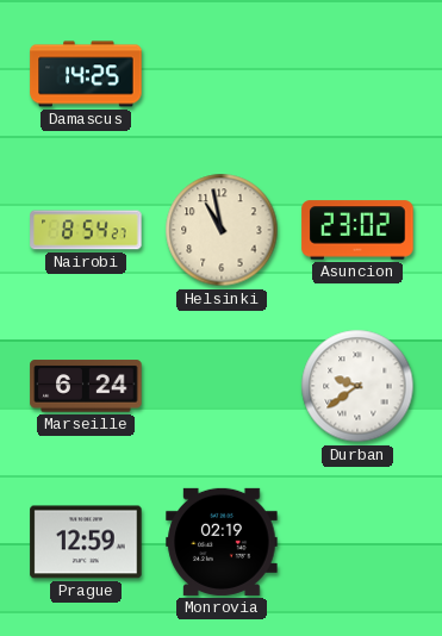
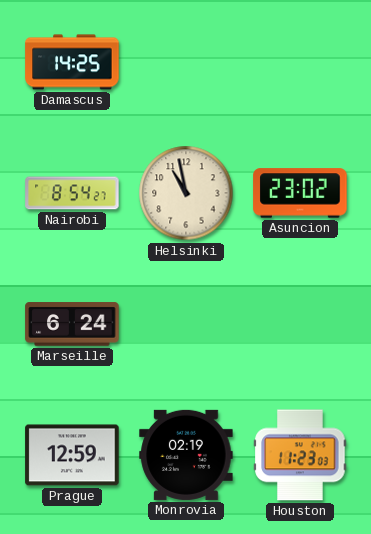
Durban: 9:39 -> none (357, 386)
Houston: none -> 11:23 (300, 455)
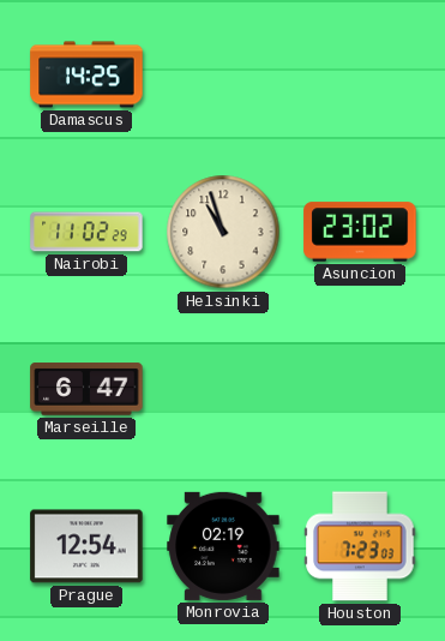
Nairobi: 8:54 -> 11:02 (86, 232)
Helsinki: 10:58 -> 10:57 (223, 232)
Marseille: 6:24 -> 6:47 (86, 389)
Prague: 12:59 -> 12:54 (86, 546)
Houston: 11:23 -> 7:23 (360, 546)
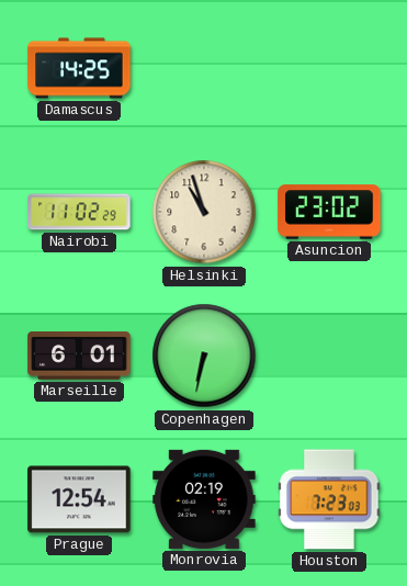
Marseille: 6:47 -> 6:01 (79, 356)
Copenhagen: none -> 6:32 (204, 356)
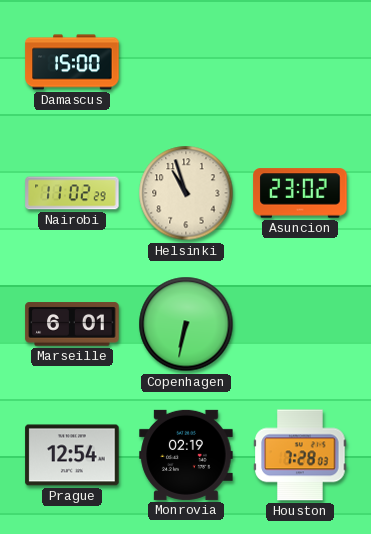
Damascus: 14:25 -> 15:00 (72, 62)
Houston: 7:23 -> 7:28 (300, 455)
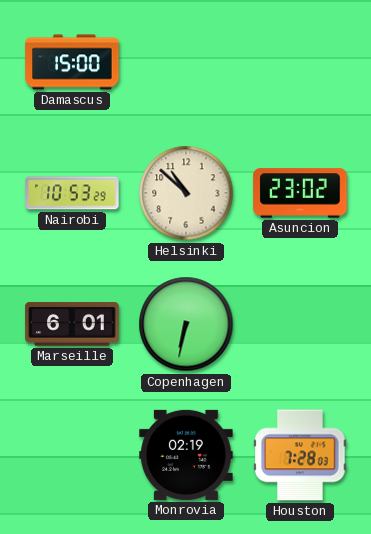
Nairobi: 11:02 -> 10:53 (72, 193)
Helsinki: 10:57 -> 10:52 (186, 193)
Prague: 12:54 -> none (72, 455)
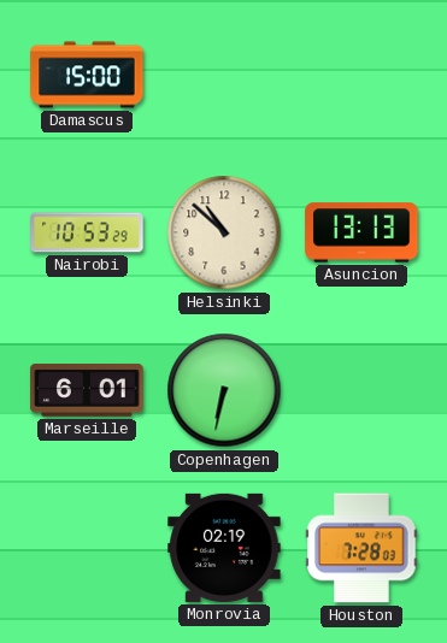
Asuncion: 23:02 -> 13:13 (361, 232)
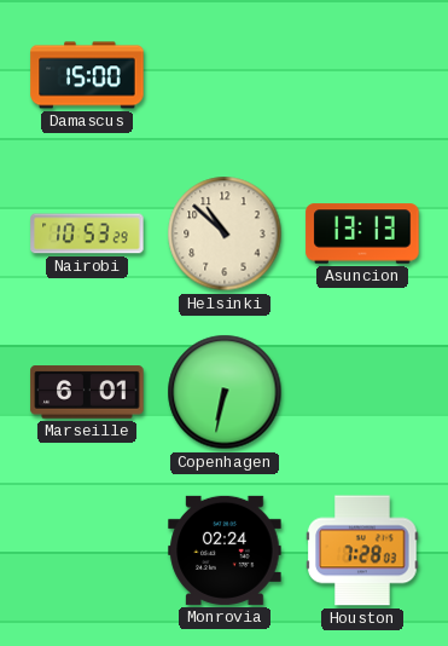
Monrovia: 02:19 -> 02:24 (225, 550)
